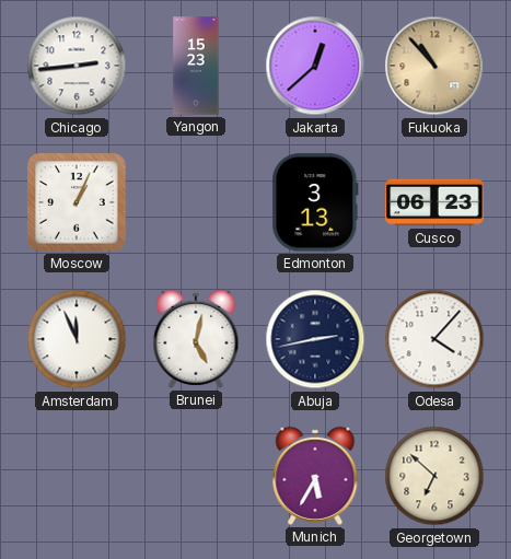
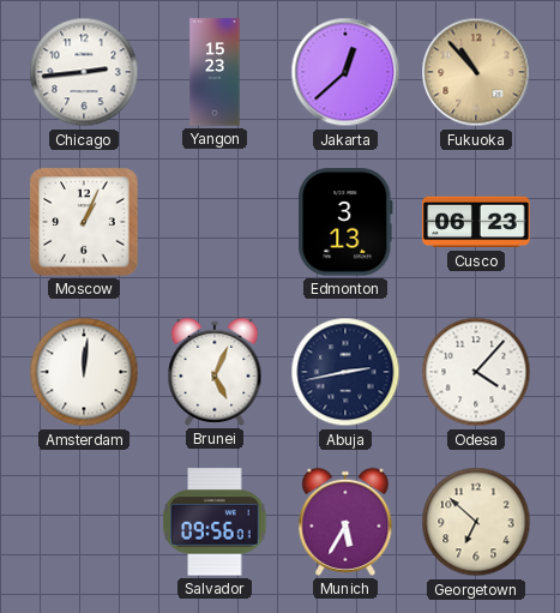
Amsterdam: 11:56 -> 12:01 (84, 372)
Brunei: 5:02 -> 5:04 (215, 372)
Salvador: none -> 09:56 (215, 522)
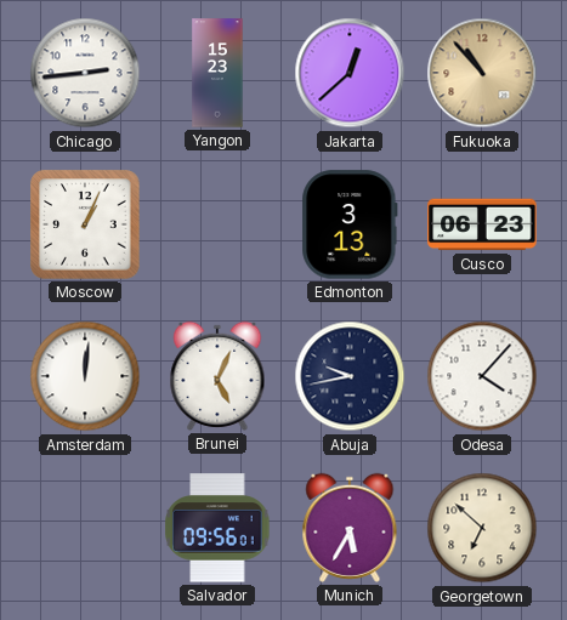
Abuja: 2:43 -> 9:43 (350, 376)
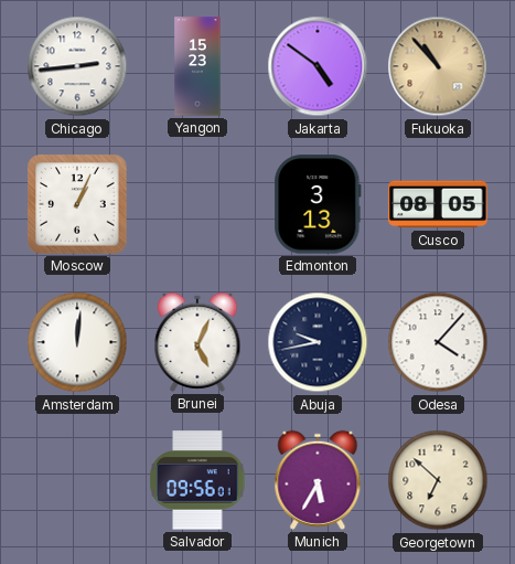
Jakarta: 12:38 -> 4:51 (318, 66)
Cusco: 06:23 -> 08:05 (438, 204)
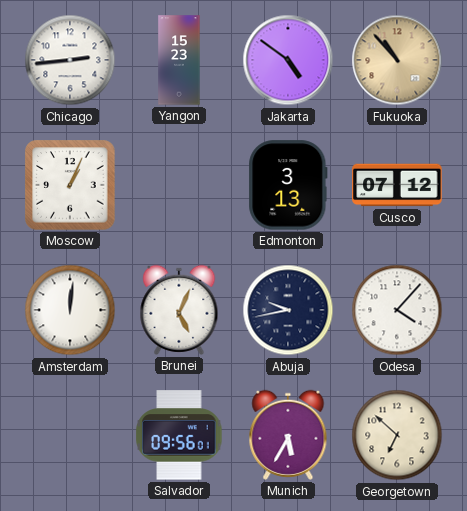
Cusco: 08:05 -> 07:12 (397, 185)
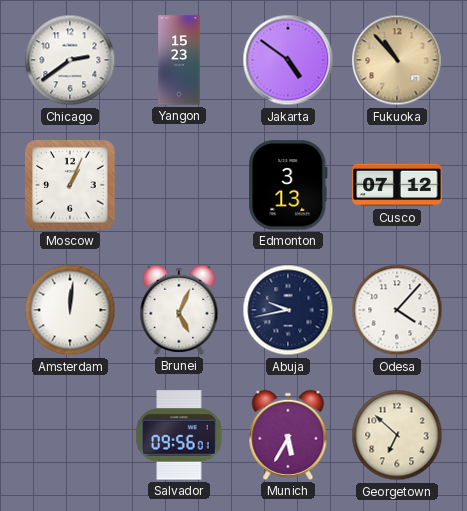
Chicago: 2:44 -> 2:39 (70, 60)
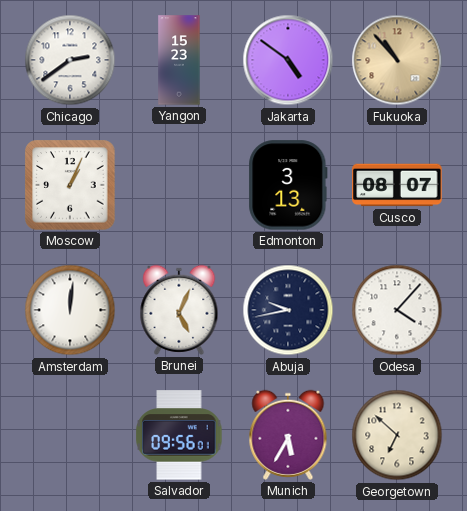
Cusco: 07:12 -> 08:07 (397, 185)
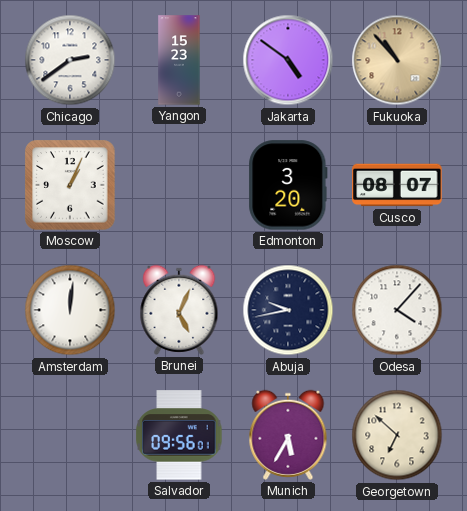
Edmonton: 3:13 -> 3:20 (288, 185)
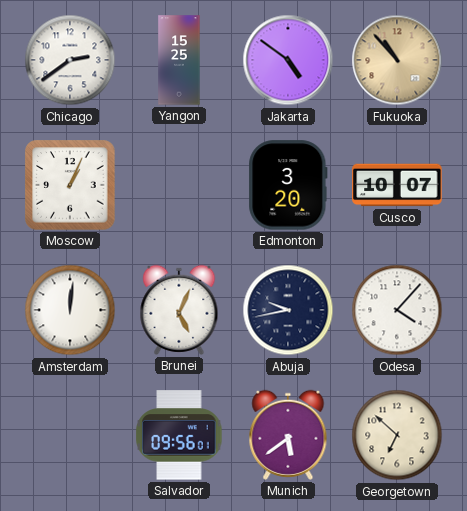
Yangon: 15:23 -> 15:25 (179, 60)
Cusco: 08:07 -> 10:07 (397, 185)
Munich: 5:35 -> 5:39 (288, 435)
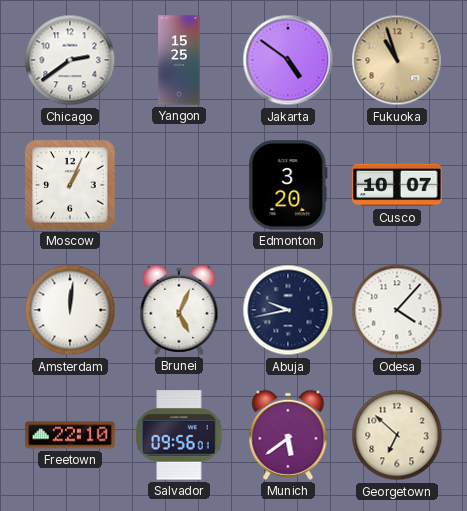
Fukuoka: 10:53 -> 10:57 (397, 60)
Freetown: none -> 22:10 (70, 435)
